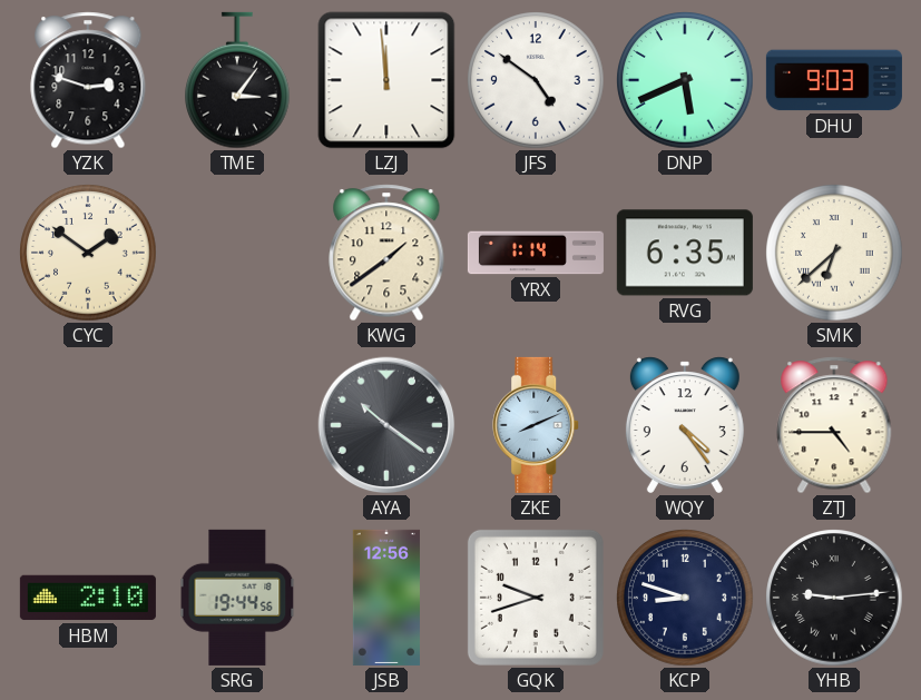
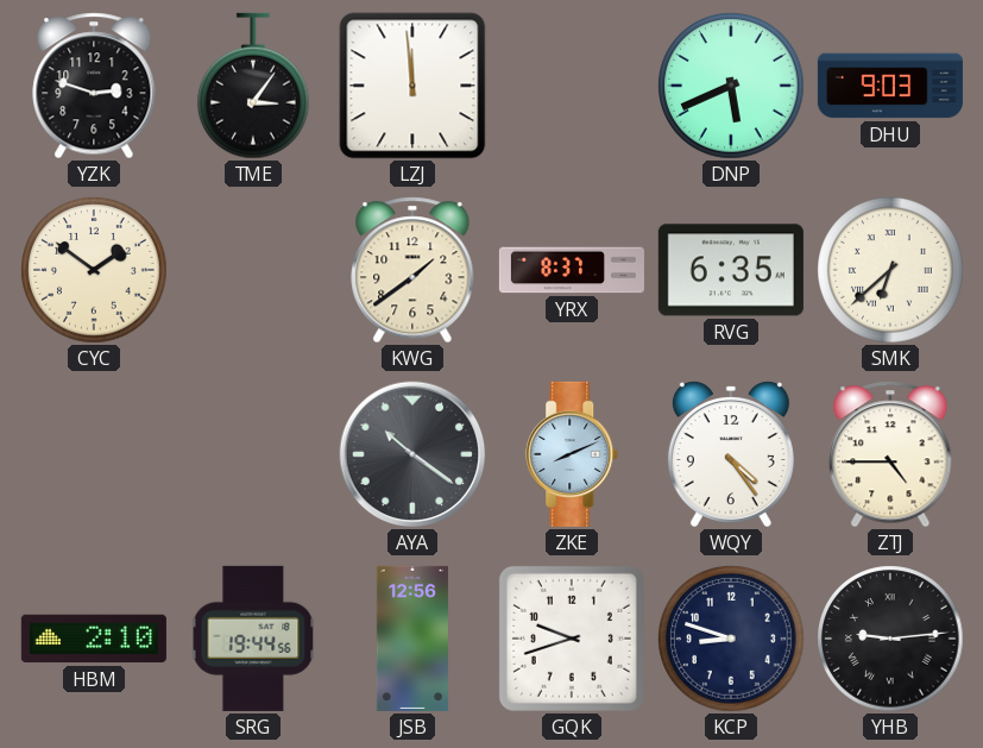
JFS: 4:51 -> none (536, 80)
YRX: 1:14 -> 8:37 (572, 270)
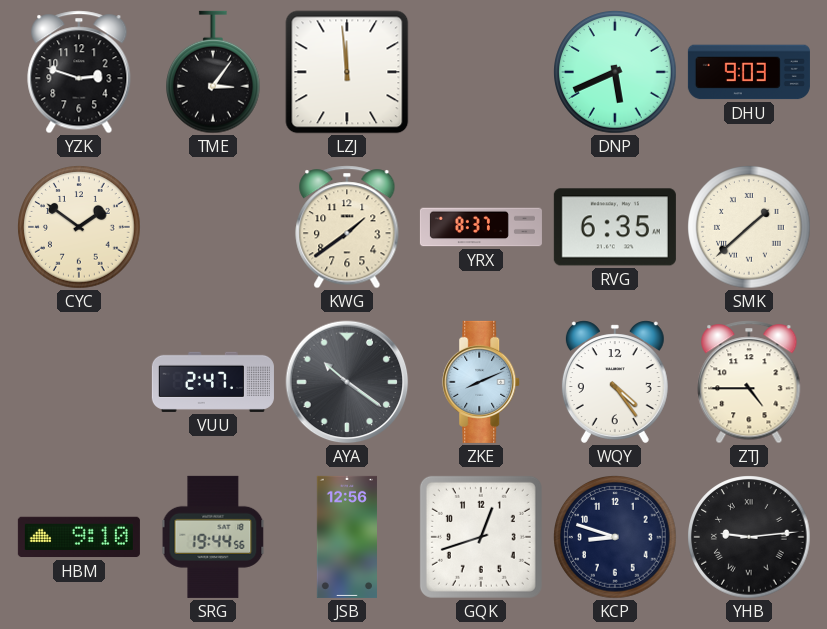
SMK: 6:38 -> 1:38 (749, 227)
VUU: none -> 2:47 (213, 382)
HBM: 2:10 -> 9:10 (79, 537)
GQK: 9:42 -> 12:42 (481, 537)
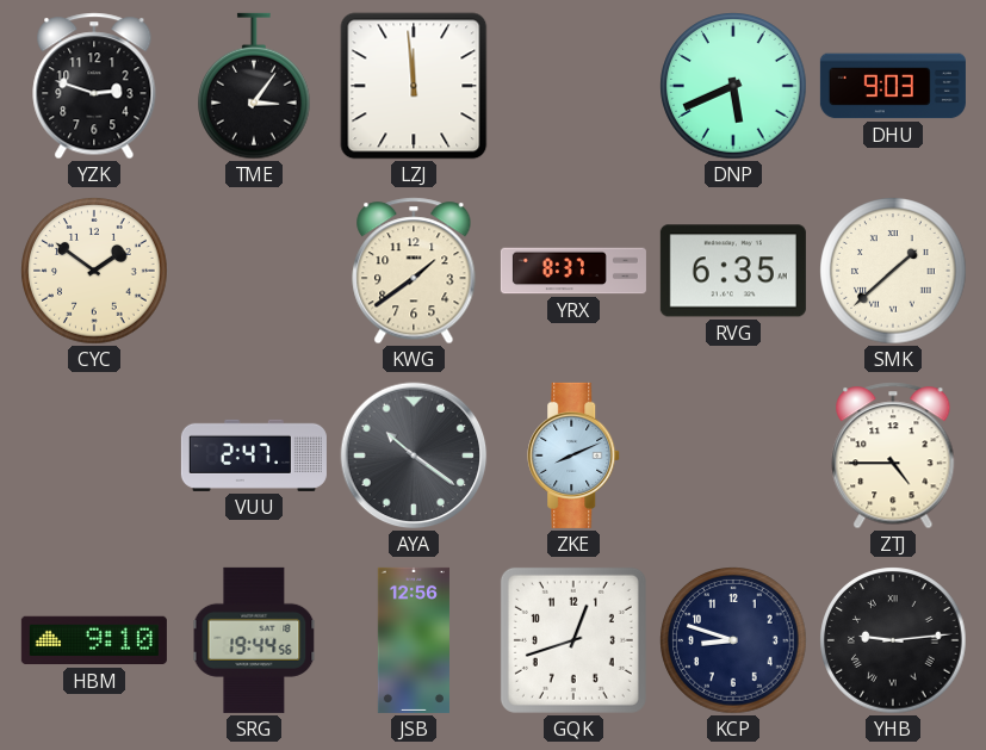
WQY: 4:24 -> none (615, 382)
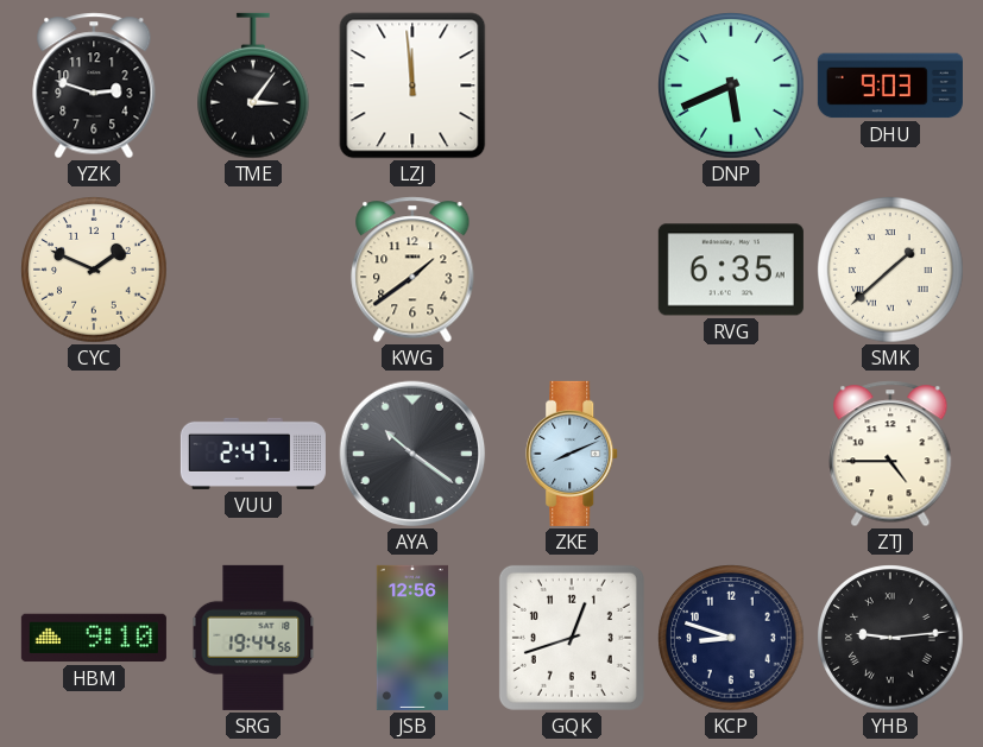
CYC: 1:51 -> 1:49 (94, 270)
YRX: 8:37 -> none (573, 271)
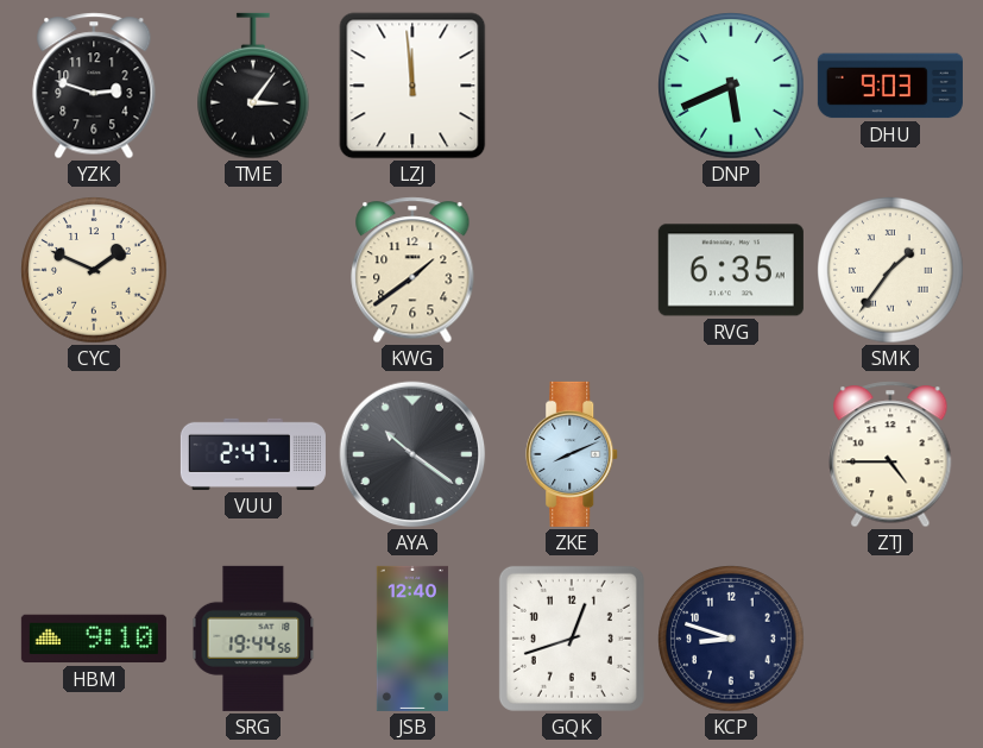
SMK: 1:38 -> 1:36 (890, 270)
JSB: 12:56 -> 12:40 (412, 639)
YHB: 9:14 -> none (890, 638)
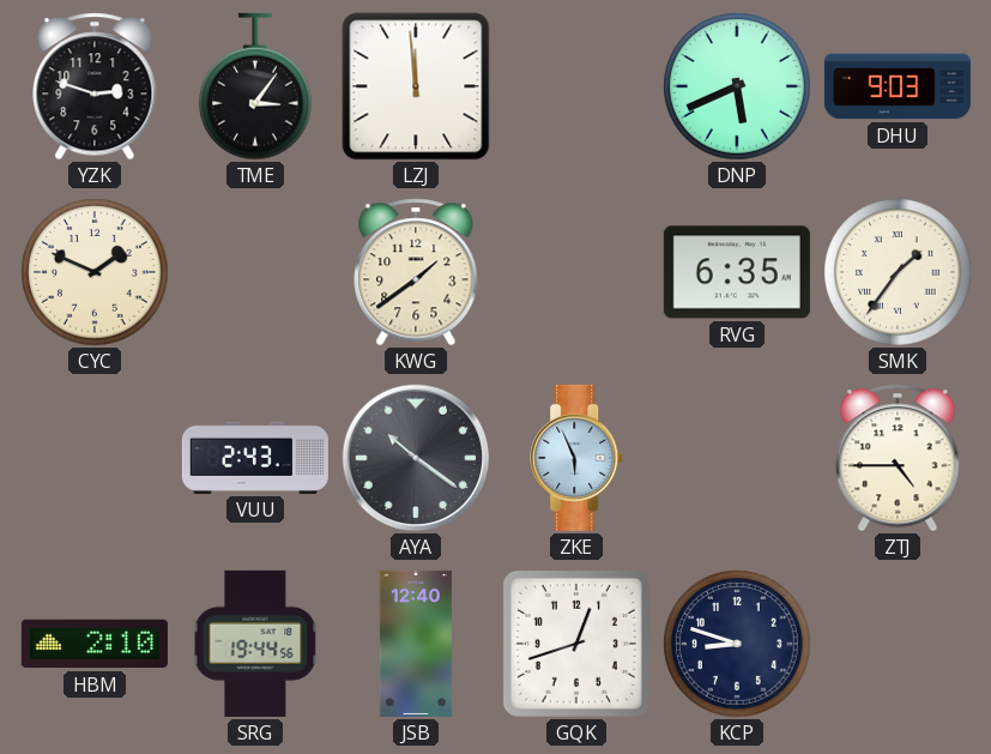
VUU: 2:47 -> 2:43 (255, 458)
ZKE: 8:11 -> 5:56 (578, 458)
HBM: 9:10 -> 2:10 (95, 644)
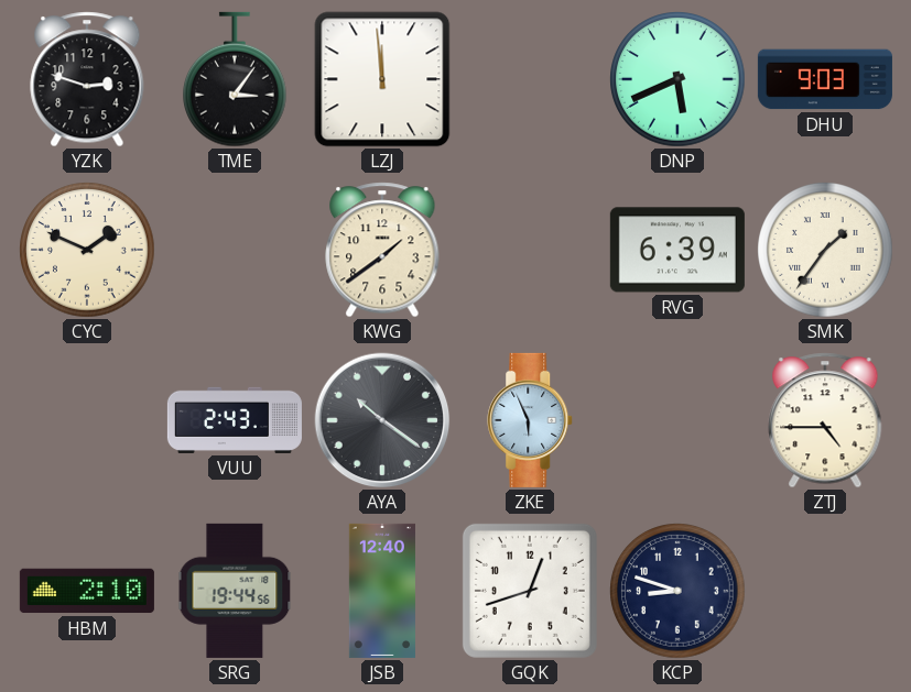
RVG: 6:35 -> 6:39 (677, 250)
